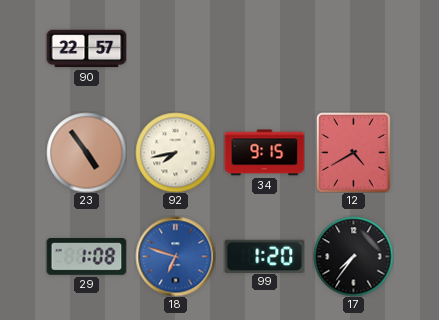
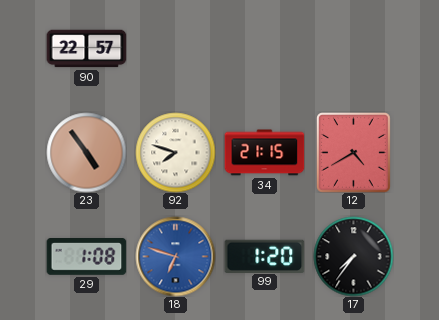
92: 7:43 -> 7:48 (175, 152)
34: 9:15 -> 21:15 (264, 153)
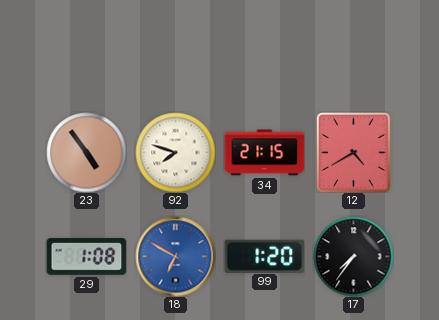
90: 22:57 -> none (86, 49)
18: 6:48 -> 6:50 (175, 256)
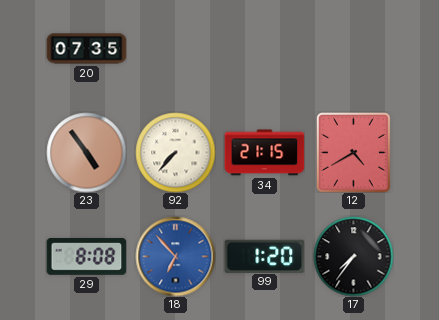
20: none -> 07:35 (86, 49)
92: 7:48 -> 7:37 (175, 152)
29: 1:08 -> 8:08 (86, 257)
18: 6:50 -> 6:53 (175, 256)
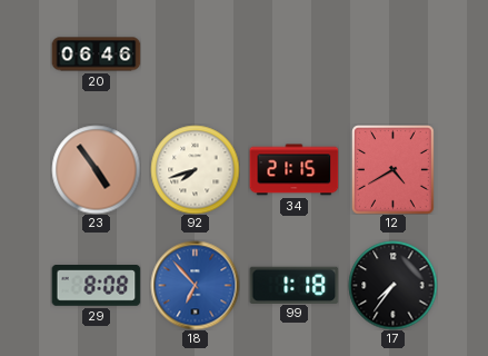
20: 07:35 -> 06:46 (96, 55)
92: 7:37 -> 7:42 (195, 169)
99: 1:20 -> 1:18 (293, 285)
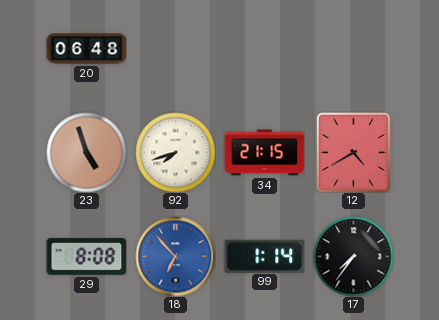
20: 06:46 -> 06:48 (86, 49)
23: 4:54 -> 4:57 (86, 152)
99: 1:18 -> 1:14 (264, 256)
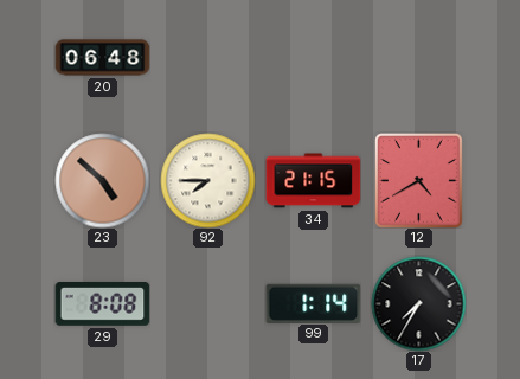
23: 4:57 -> 4:52 (102, 180)
92: 7:42 -> 7:45 (207, 180)
18: 6:53 -> none (175, 256)
17: 7:36 -> 7:35 (418, 303)
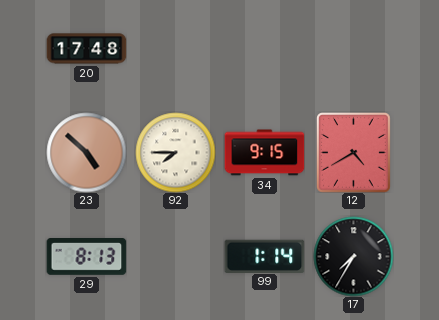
20: 06:48 -> 17:48 (86, 49)
34: 21:15 -> 9:15 (264, 153)
29: 8:08 -> 8:13 (86, 257)
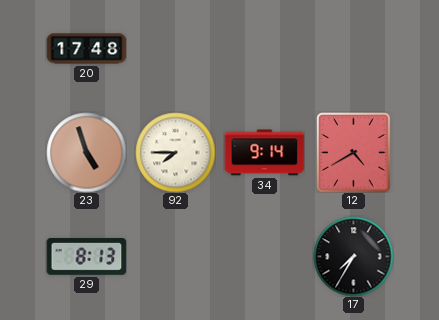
23: 4:52 -> 4:57 (86, 152)
34: 9:15 -> 9:14 (264, 153)
99: 1:14 -> none (264, 256)
